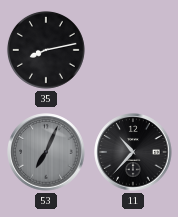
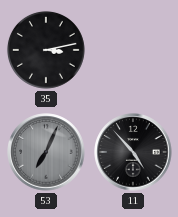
35: 8:13 -> 3:13 (46, 50)
11: 10:37 -> 4:53 (133, 152)
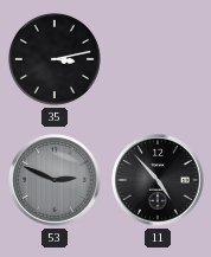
53: 7:04 -> 2:49 (55, 180)
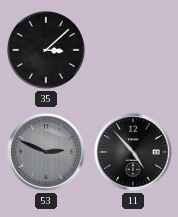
35: 3:13 -> 3:08 (46, 50)
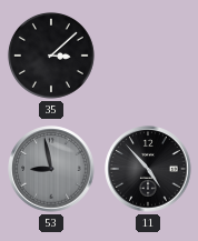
53: 2:49 -> 8:58 (51, 169)
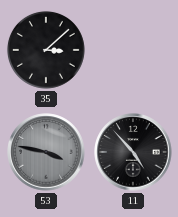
53: 8:58 -> 3:47 (46, 152)
